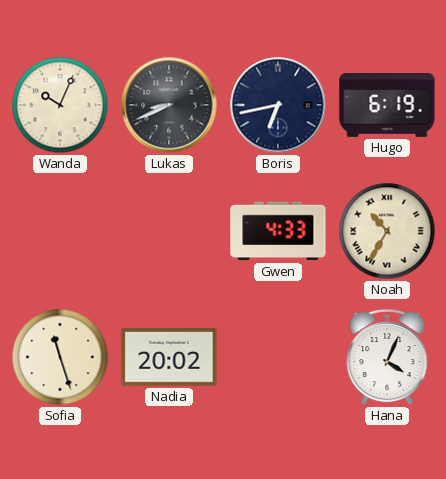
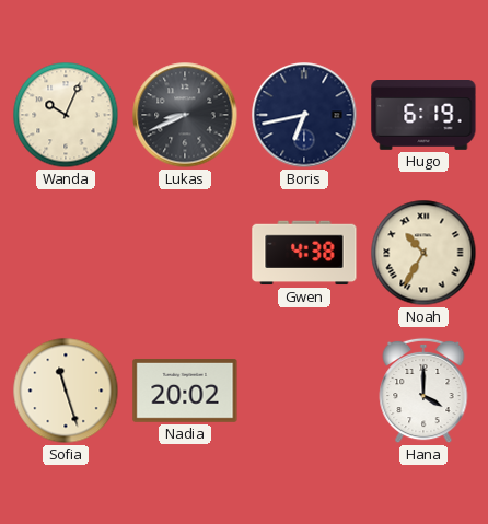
Gwen: 4:33 -> 4:38 (304, 253)
Hana: 4:04 -> 4:00 (423, 391)
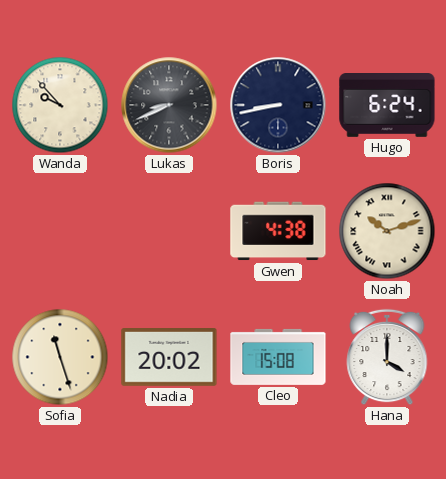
Wanda: 10:04 -> 9:53 (60, 105)
Boris: 6:43 -> 8:43 (278, 105)
Hugo: 6:19 -> 6:24 (387, 106)
Noah: 10:35 -> 10:12 (387, 231)
Cleo: none -> 15:08 (278, 357)
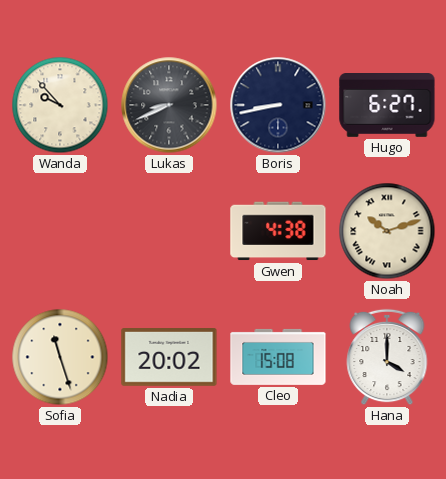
Hugo: 6:24 -> 6:27 (387, 106)
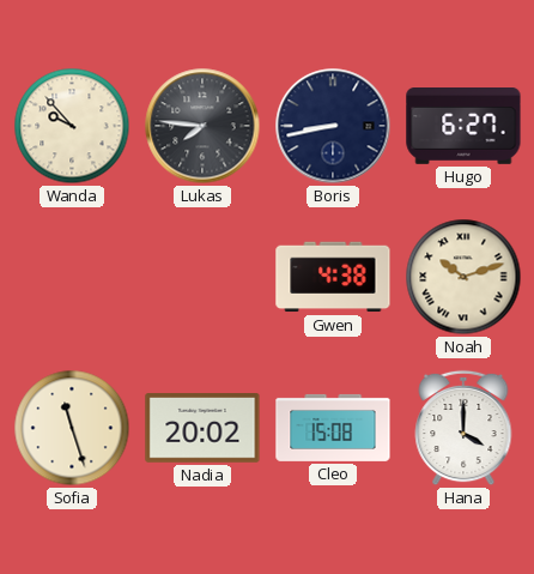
Lukas: 8:41 -> 7:46 (202, 126)
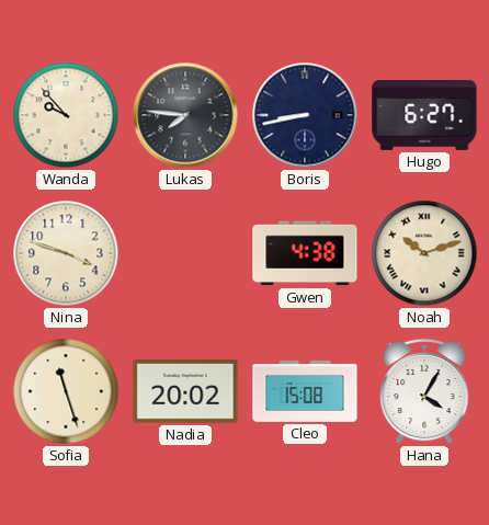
Nina: none -> 3:48 (66, 253)
Hana: 4:00 -> 4:05 (424, 391)
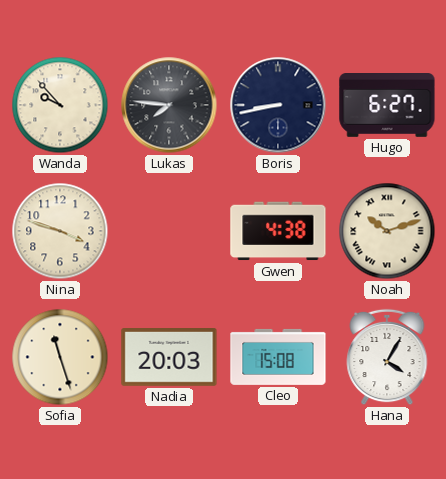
Nadia: 20:02 -> 20:03 (169, 358)
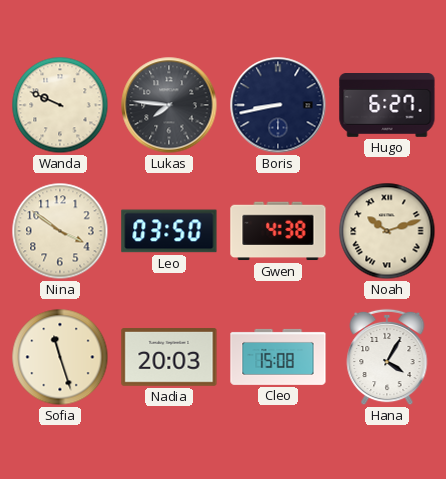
Wanda: 9:53 -> 9:49 (60, 105)
Nina: 3:48 -> 3:51 (60, 231)
Leo: none -> 03:50 (169, 231)
